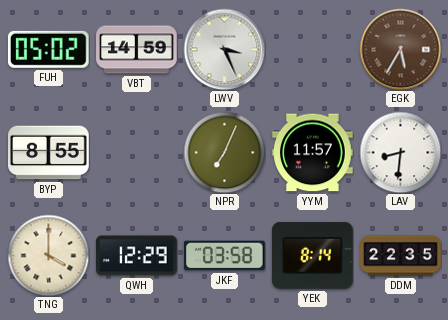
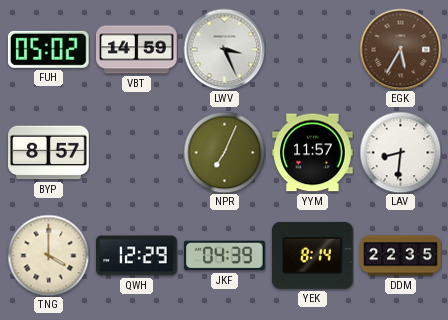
BYP: 8:55 -> 8:57 (49, 153)
JKF: 03:58 -> 04:39 (225, 256)
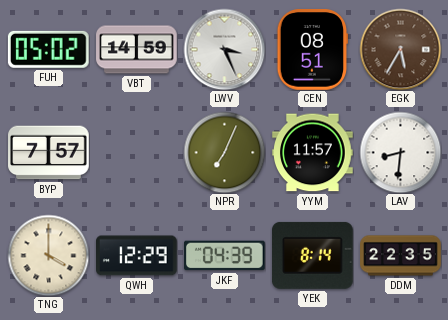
CEN: none -> 08:51 (313, 50)
BYP: 8:57 -> 7:57 (49, 153)
